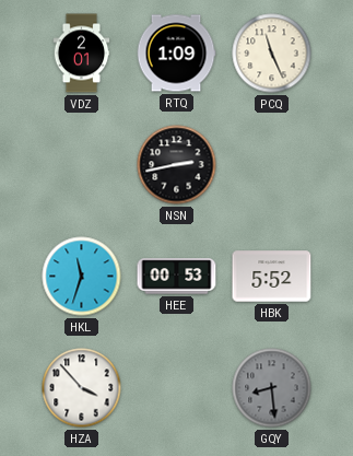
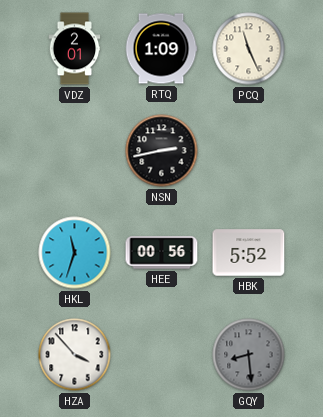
HEE: 00:53 -> 00:56 (162, 253)
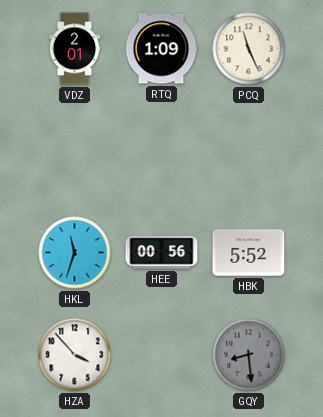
NSN: 2:43 -> none (162, 151)
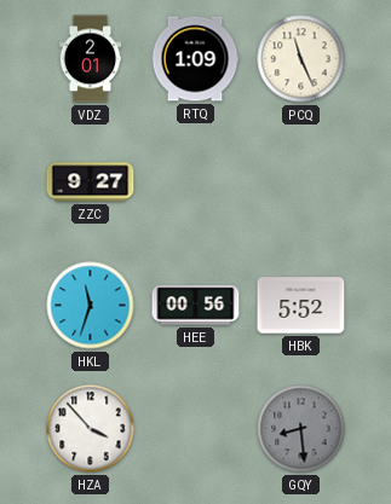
ZZC: none -> 9:27 (91, 183)
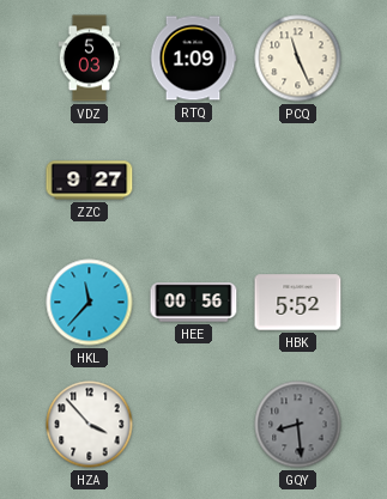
VDZ: 2:01 -> 5:03 (90, 59)
HKL: 11:33 -> 11:37 (90, 303)
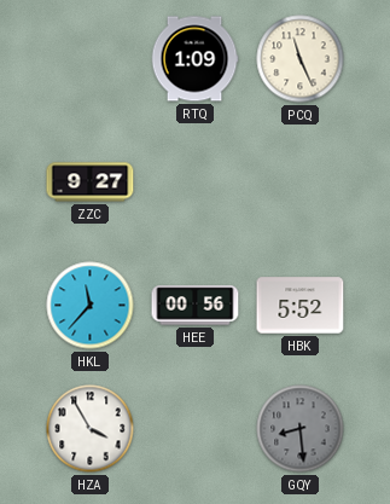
VDZ: 5:03 -> none (90, 59)
HZA: 3:53 -> 3:55 (91, 429)
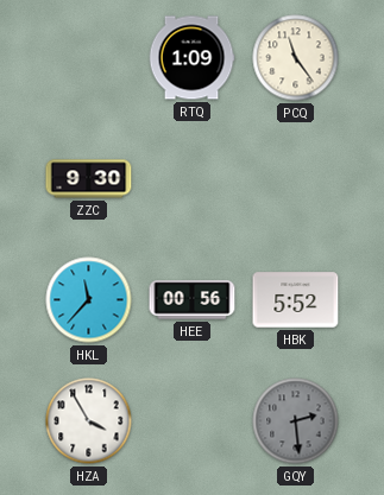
PCQ: 11:26 -> 11:24 (296, 58)
ZZC: 9:27 -> 9:30 (89, 179)
GQY: 8:29 -> 2:29 (296, 421)
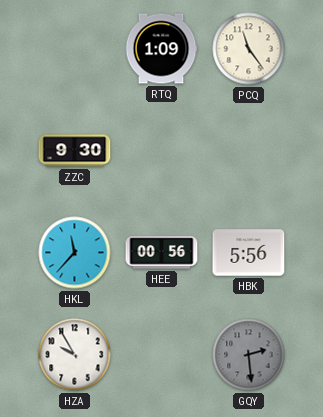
HBK: 5:52 -> 5:56 (249, 253)
HZA: 3:55 -> 9:55 (75, 355)
